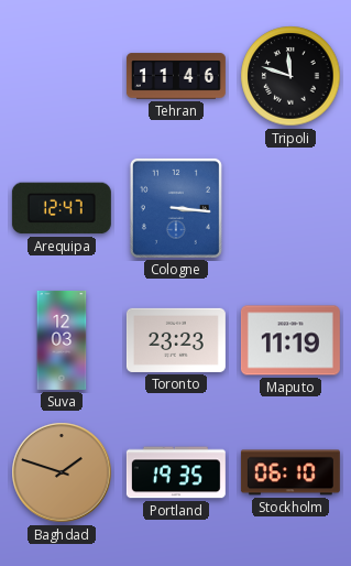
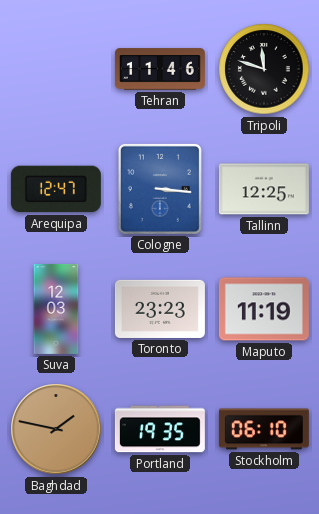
Tallinn: none -> 12:25 (264, 189)
Baghdad: 1:48 -> 1:47 (56, 429)
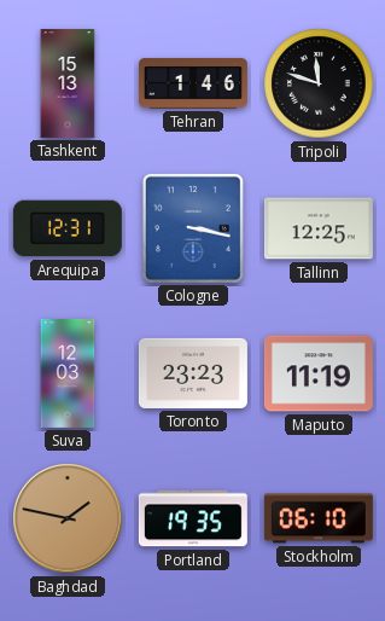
Tashkent: none -> 15:13 (68, 83)
Tehran: 11:46 -> 1:46 (193, 83)
Arequipa: 12:47 -> 12:31 (68, 228)
Cologne: 3:16 -> 3:17 (193, 228)
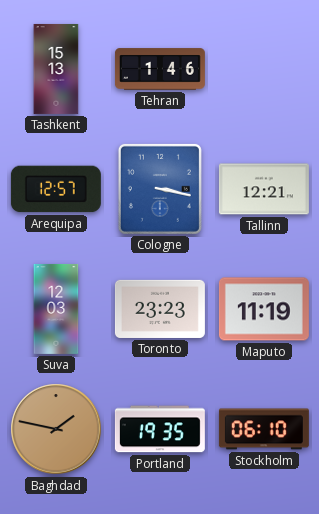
Tripoli: 11:48 -> none (319, 83)
Arequipa: 12:31 -> 12:57 (56, 189)
Tallinn: 12:25 -> 12:21 (264, 189)
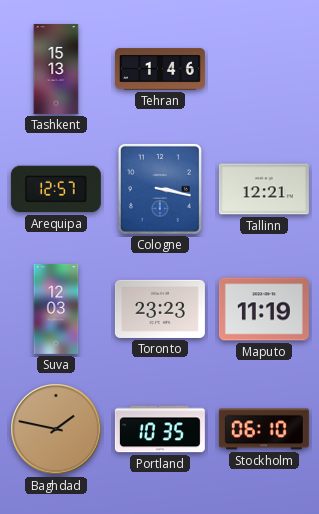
Portland: 19:35 -> 10:35 (160, 429)
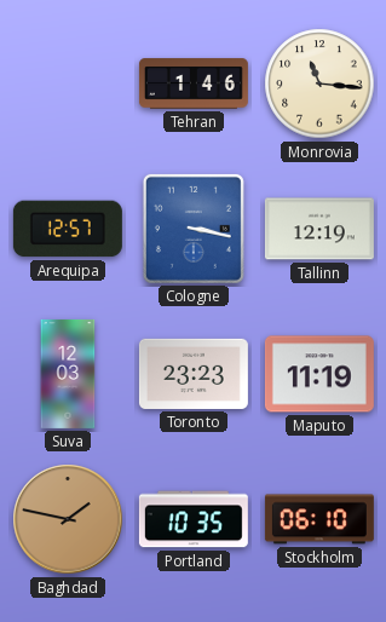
Tashkent: 15:13 -> none (56, 69)
Monrovia: none -> 11:16 (319, 83)
Tallinn: 12:21 -> 12:19 (319, 229)
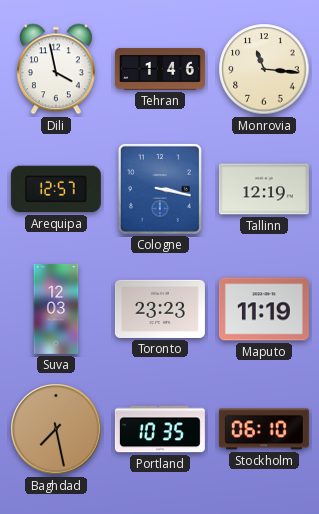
Dili: none -> 3:58 (56, 69)
Baghdad: 1:47 -> 7:28 (56, 429)
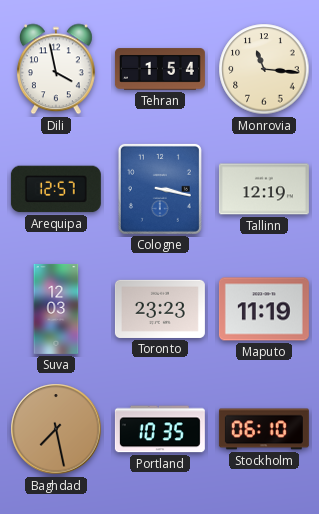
Tehran: 1:46 -> 1:54 (160, 69)
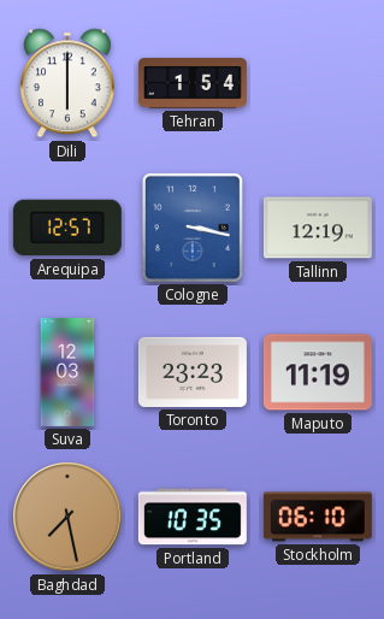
Dili: 3:58 -> 6:00 (67, 83)
Monrovia: 11:16 -> none (264, 69)
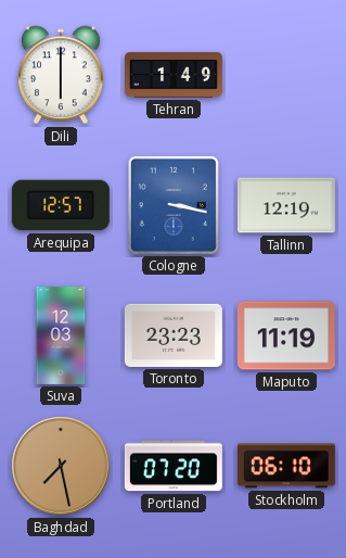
Tehran: 1:54 -> 1:49 (174, 75)
Portland: 10:35 -> 07:20 (174, 466)
